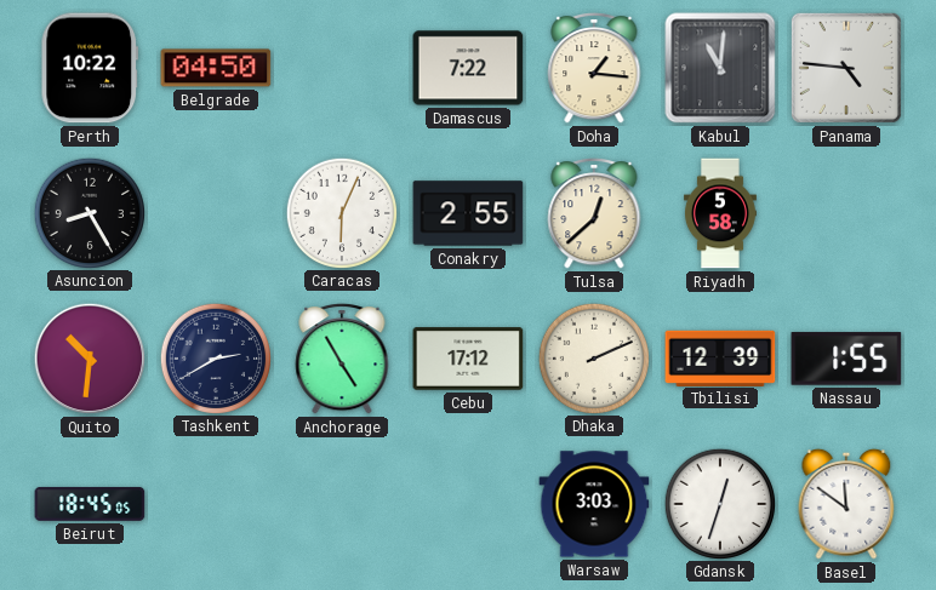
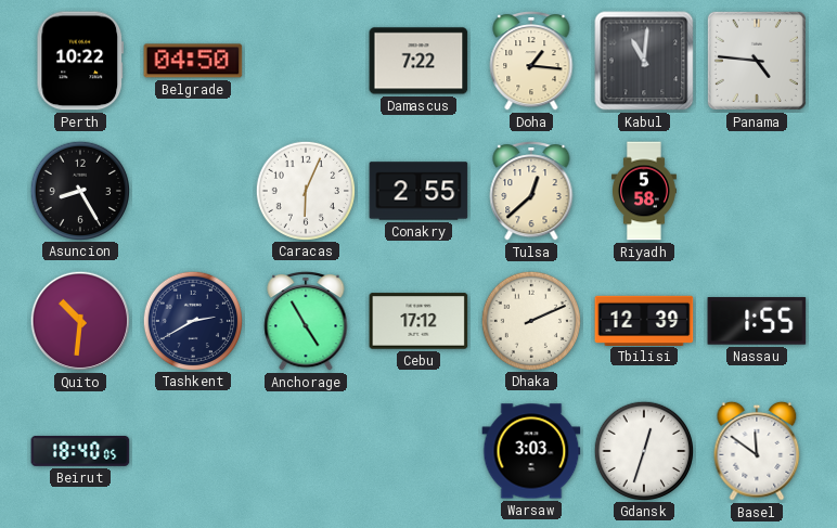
Beirut: 18:45 -> 18:40 (80, 451)
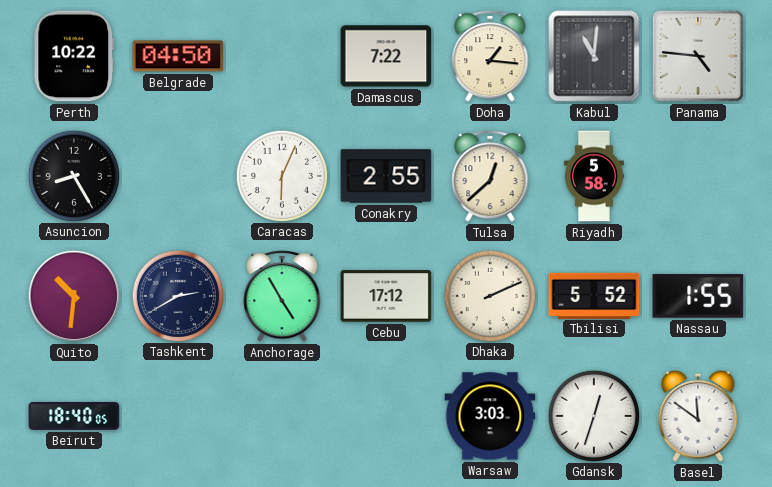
Tbilisi: 12:39 -> 5:52 (594, 295)
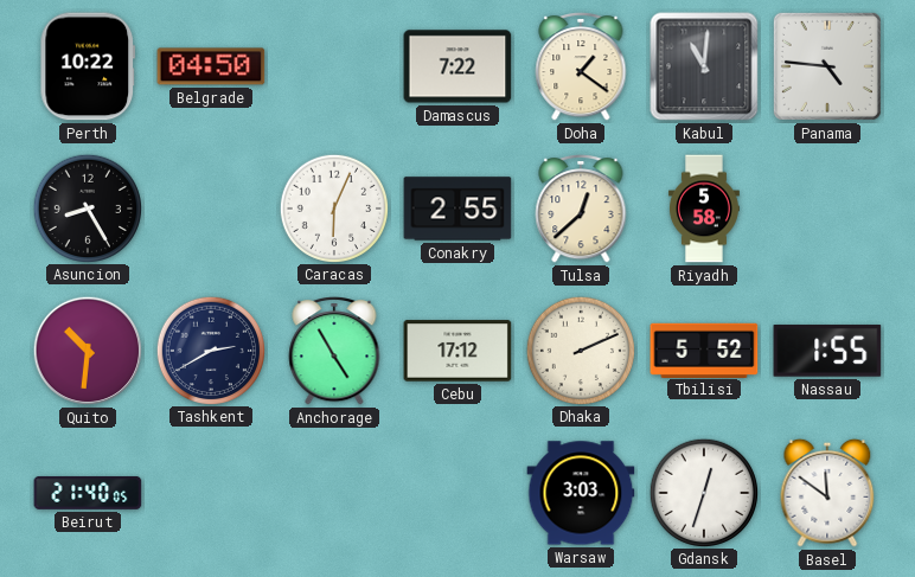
Doha: 1:16 -> 1:21 (581, 68)
Beirut: 18:40 -> 21:40 (88, 493)
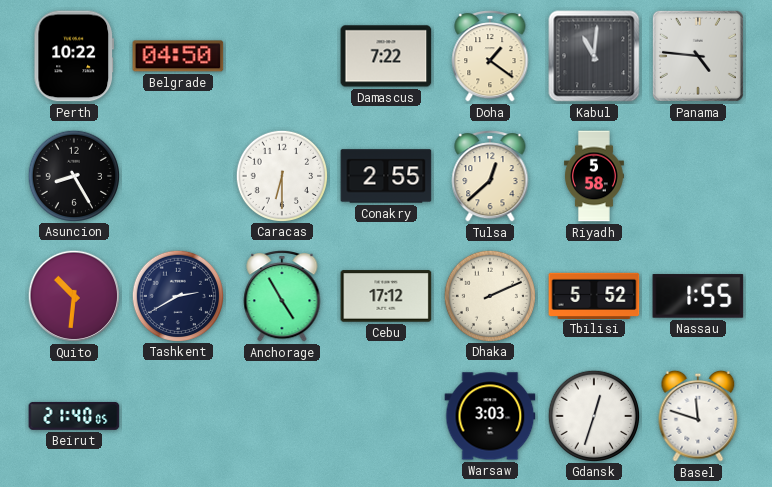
Caracas: 6:04 -> 6:30 (281, 175)
Basel: 11:51 -> 11:48 (698, 416)
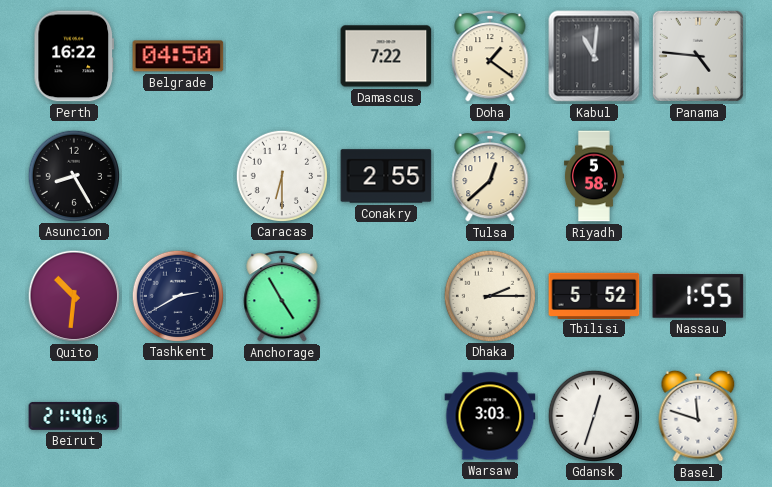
Perth: 10:22 -> 16:22 (74, 56)
Cebu: 17:12 -> none (386, 296)
Dhaka: 2:11 -> 2:15 (489, 295)
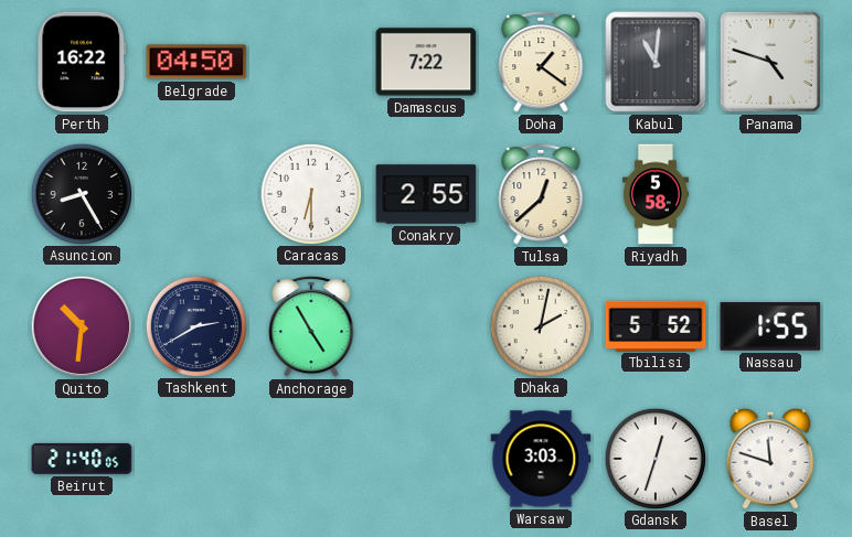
Panama: 4:46 -> 4:48 (770, 62)
Dhaka: 2:15 -> 2:02 (540, 325)
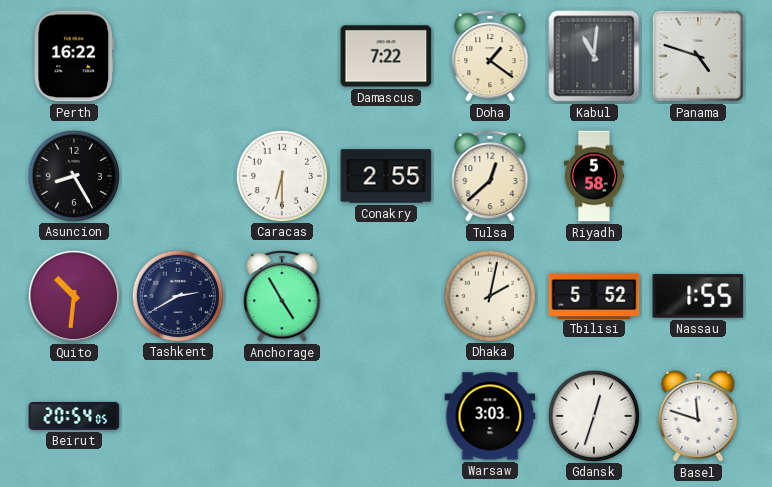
Belgrade: 04:50 -> none (196, 62)
Beirut: 21:40 -> 20:54 (74, 416)
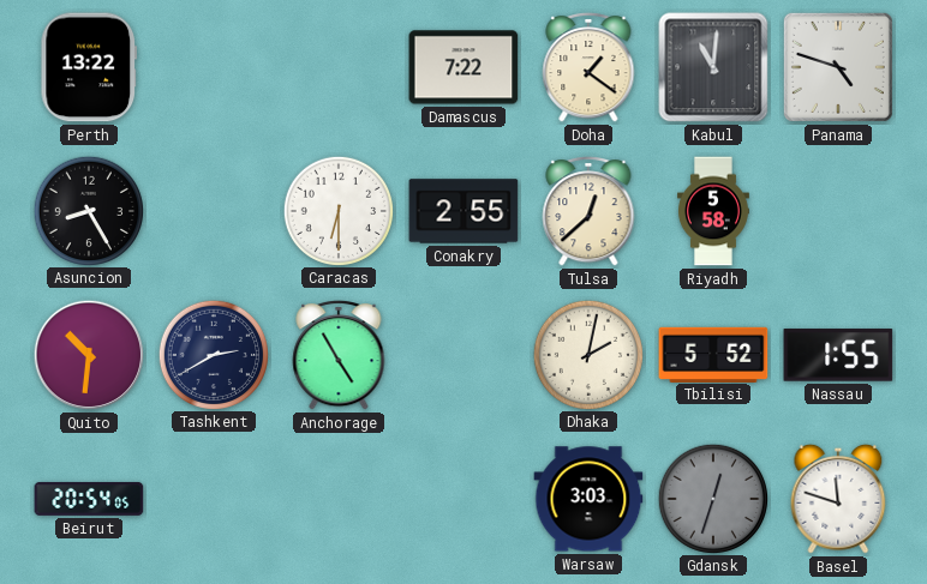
Perth: 16:22 -> 13:22 (89, 67)
Gdansk dial: white -> grey (712, 498)
